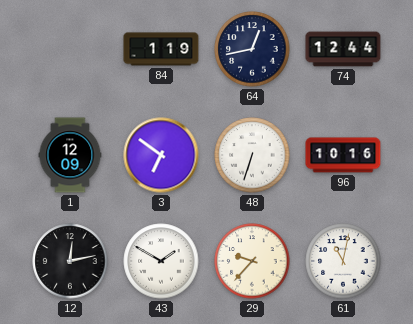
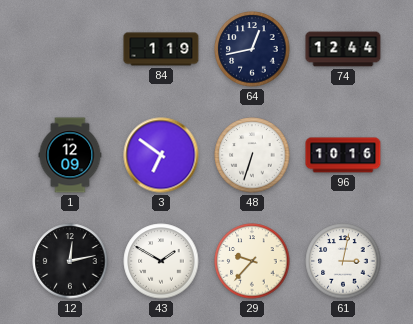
61: 11:02 -> 3:02 (343, 261)
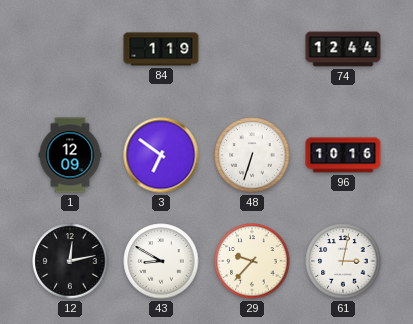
64: 12:43 -> none (252, 49)
43: 1:50 -> 8:50 (161, 261)
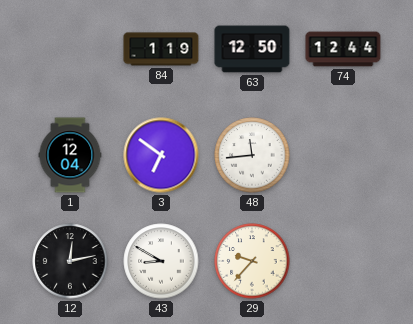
63: none -> 12:50 (252, 49)
1: 12:09 -> 12:04 (70, 155)
48: 6:33 -> 11:44 (252, 155)
96: 10:16 -> none (343, 155)
61: 3:02 -> none (343, 261)
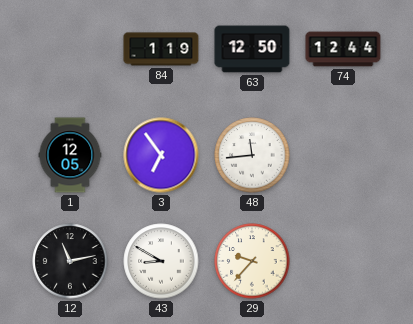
1: 12:04 -> 12:05 (70, 155)
3: 6:51 -> 6:54 (161, 155)
12: 12:13 -> 11:13 (70, 261)
